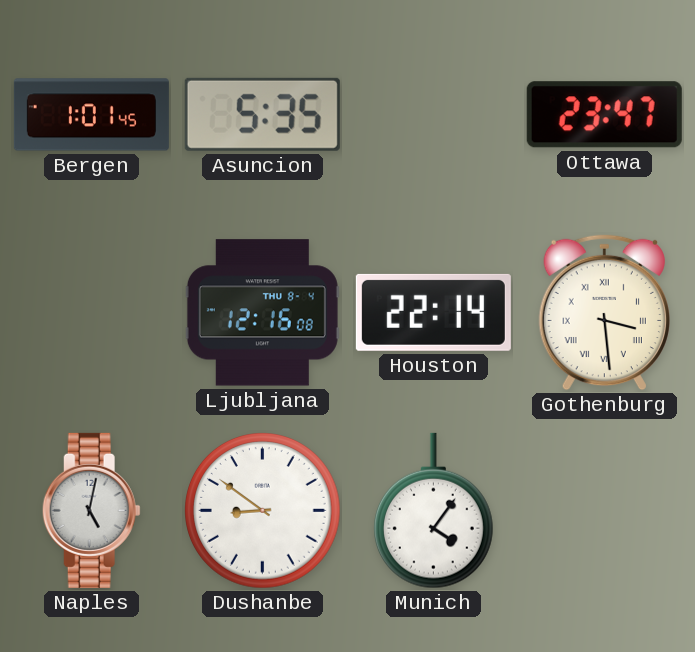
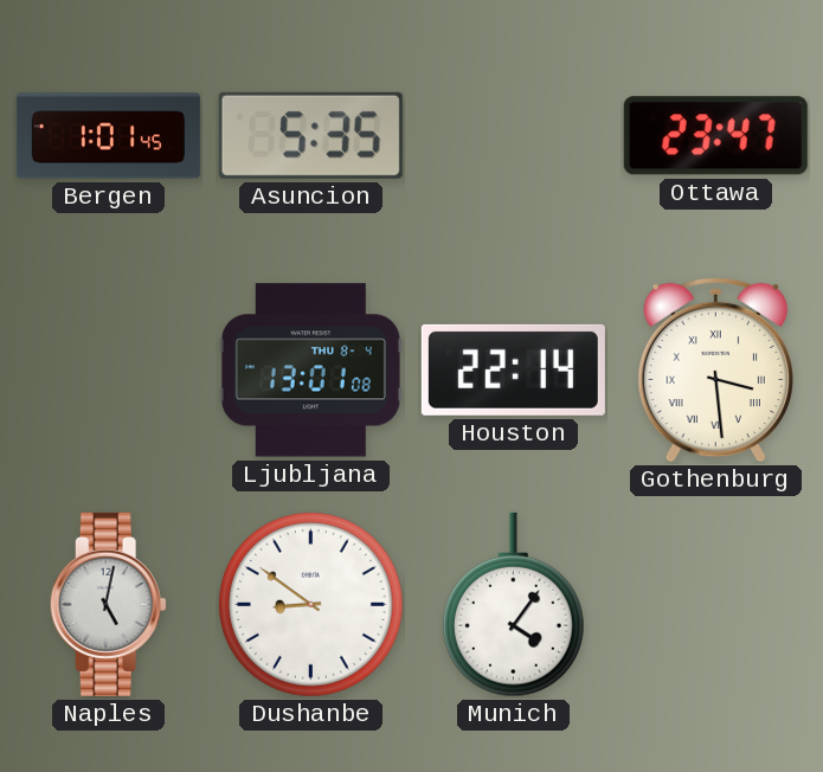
Ljubljana: 12:16 -> 13:01 (310, 371)
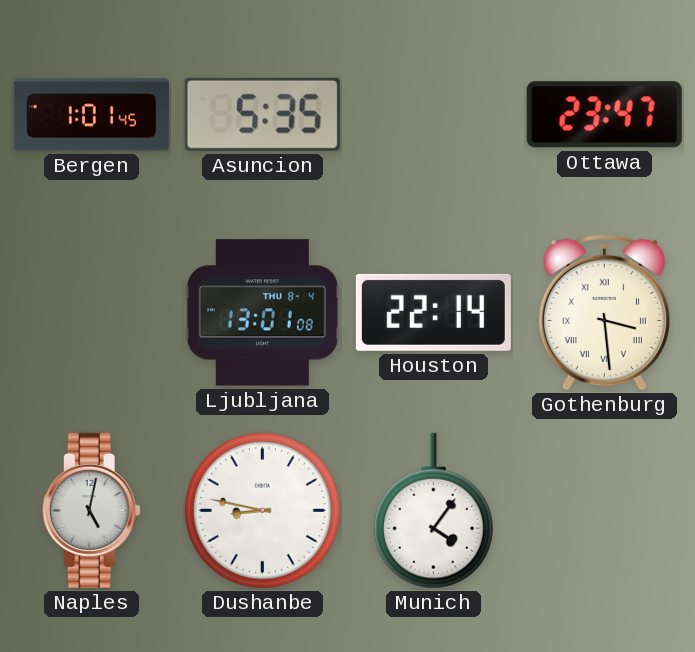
Dushanbe: 8:51 -> 8:47 (263, 511)
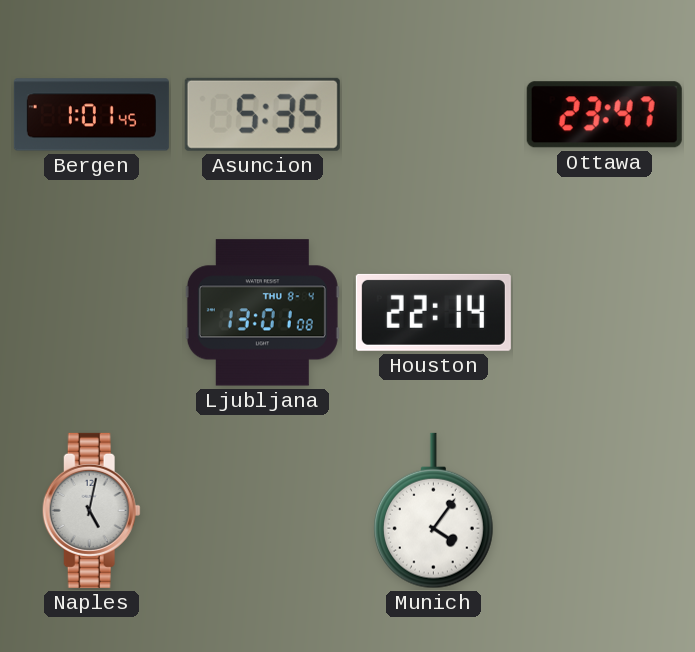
Gothenburg: 3:29 -> none (604, 313)
Dushanbe: 8:47 -> none (263, 511)
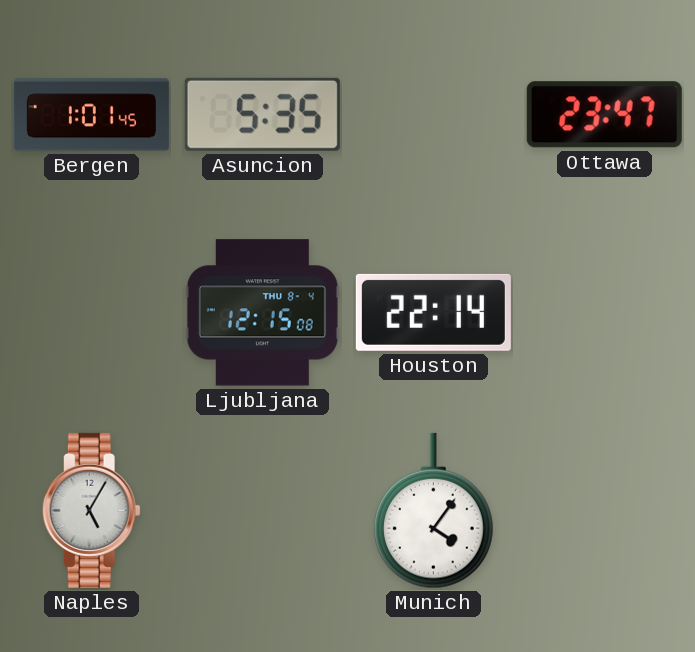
Ljubljana: 13:01 -> 12:15 (262, 313)
Naples: 5:02 -> 5:05 (91, 510)
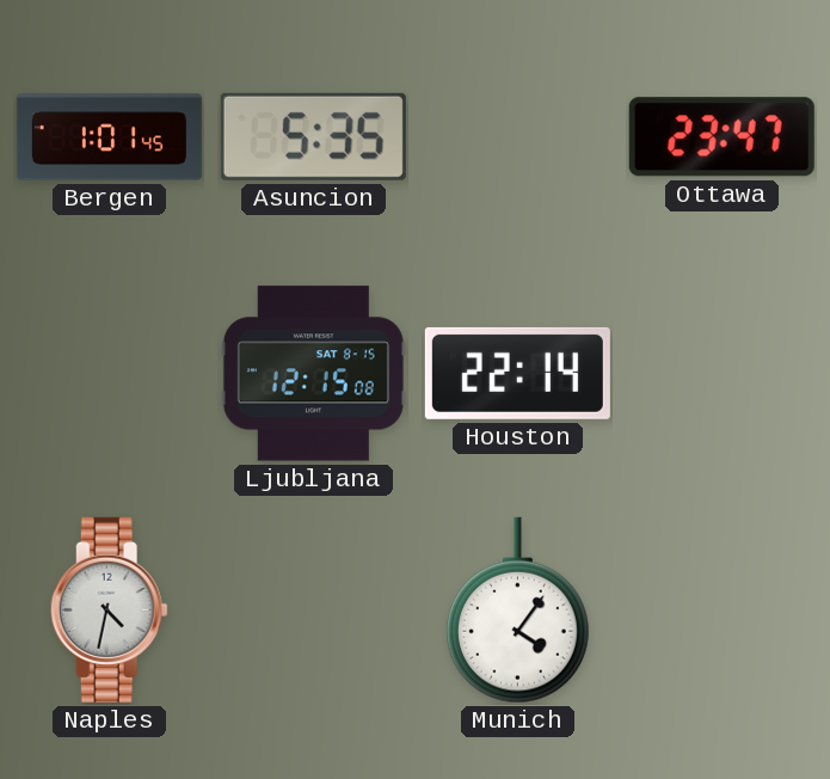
Ljubljana date: THU 8-4 -> SAT 8-15 (313, 374)
Naples: 5:05 -> 4:32 (109, 609)
